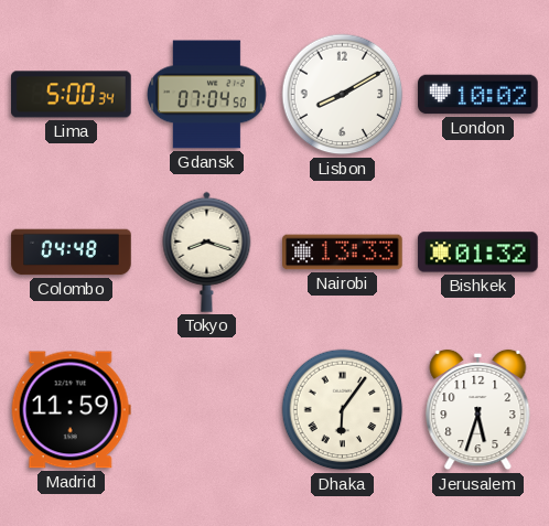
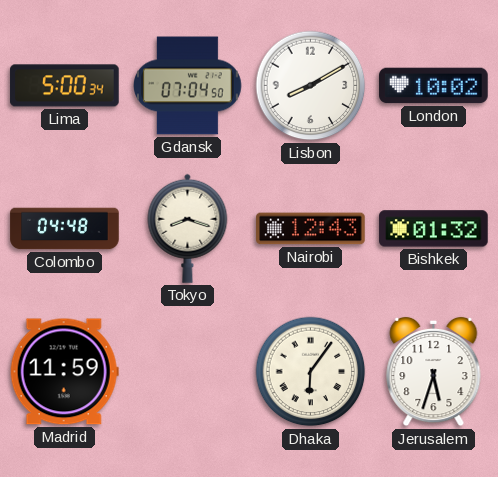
Nairobi: 13:33 -> 12:43 (311, 229)
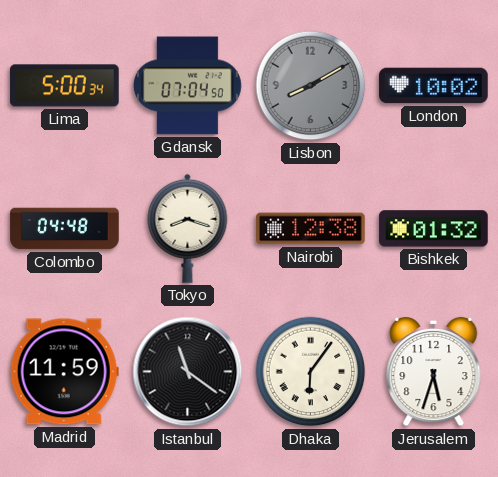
Lisbon dial: white -> grey (311, 86)
Nairobi: 12:43 -> 12:38 (311, 229)
Istanbul: none -> 11:21 (188, 372)
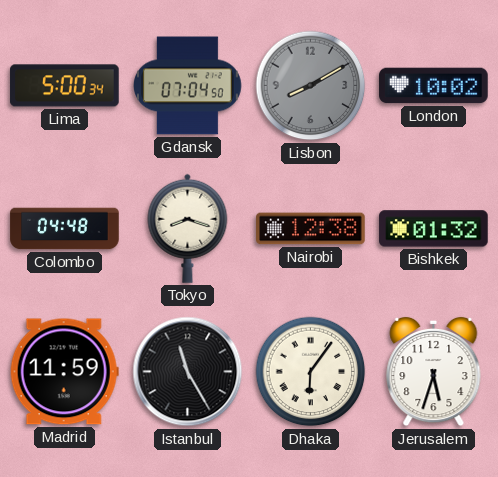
Istanbul: 11:21 -> 11:25 (188, 372)
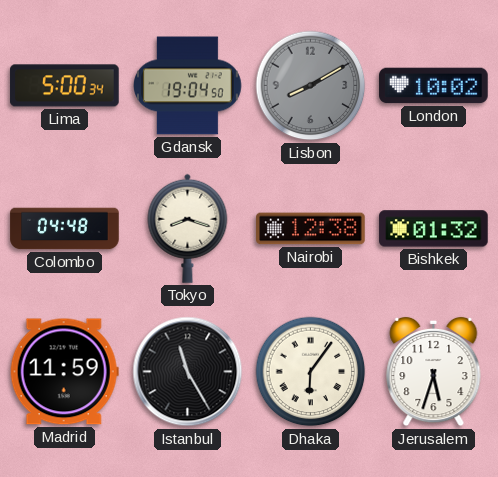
Gdansk: 07:04 -> 19:04 (188, 86)
